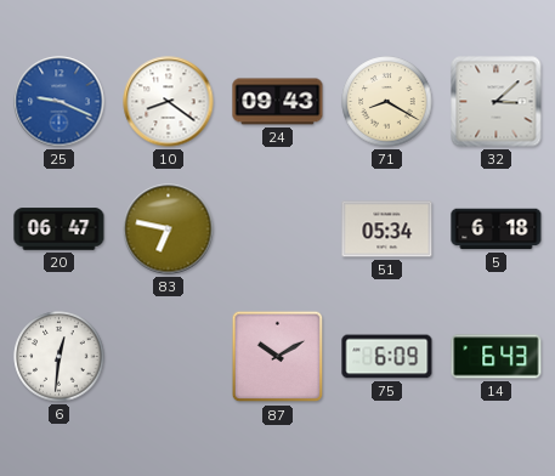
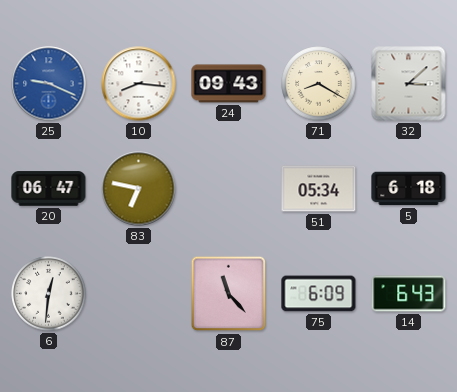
10: 8:21 -> 8:16 (139, 84)
87: 10:10 -> 11:23 (229, 294)
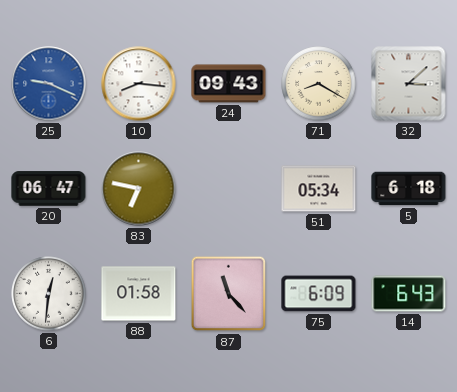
88: none -> 01:58 (139, 294)
